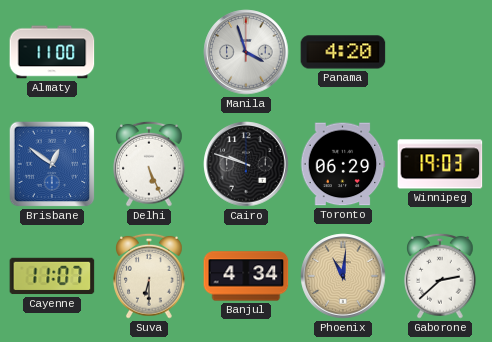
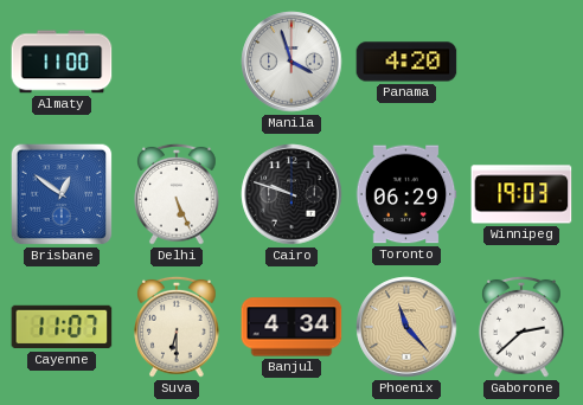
Phoenix: 11:01 -> 11:23 (406, 327)
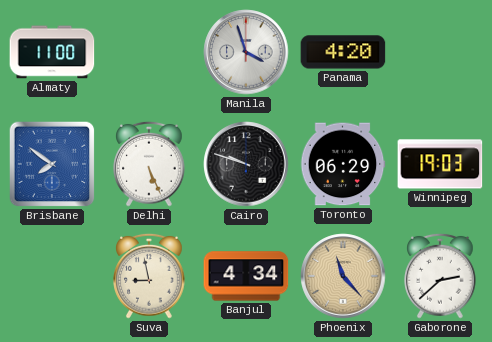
Brisbane: 12:51 -> 7:51 (52, 164)
Cayenne: 11:07 -> none (62, 327)
Suva: 6:30 -> 8:58 (149, 276)
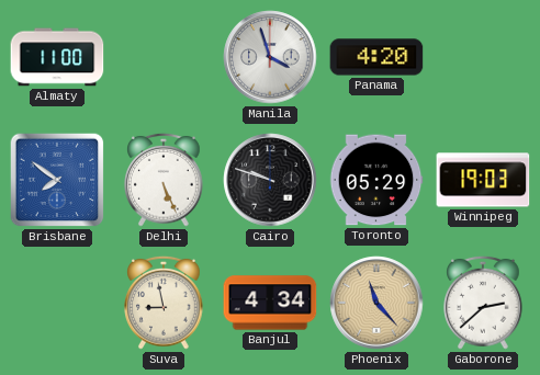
Toronto: 06:29 -> 05:29 (376, 180)
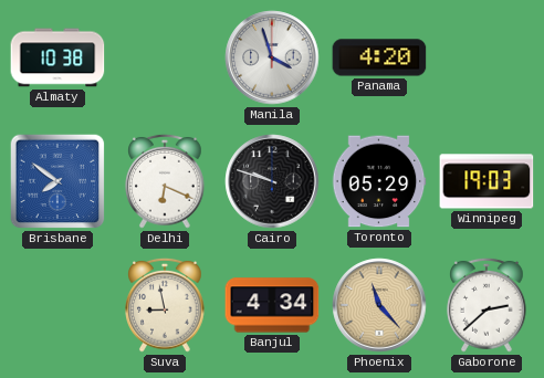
Almaty: 11:00 -> 10:38 (57, 57)
Delhi: 5:26 -> 6:19 (165, 181)
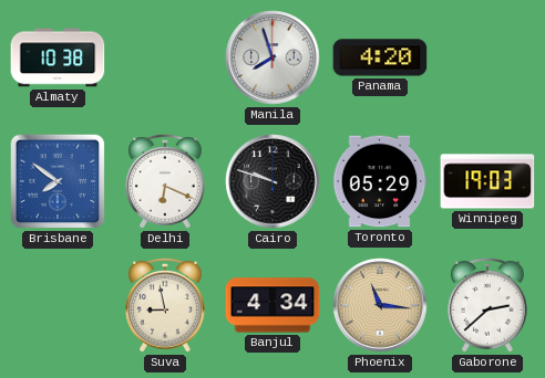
Manila: 3:57 -> 7:57 (272, 57)
Phoenix: 11:23 -> 11:16 (380, 305)
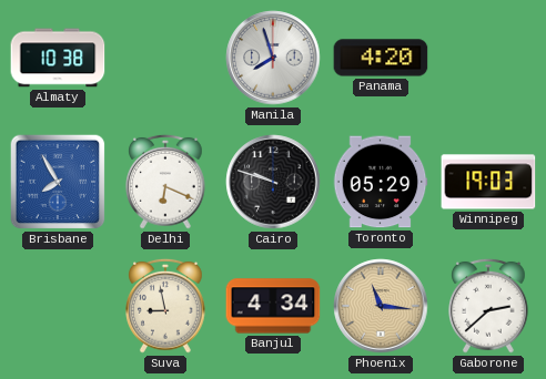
Brisbane: 7:51 -> 7:55 (58, 182)
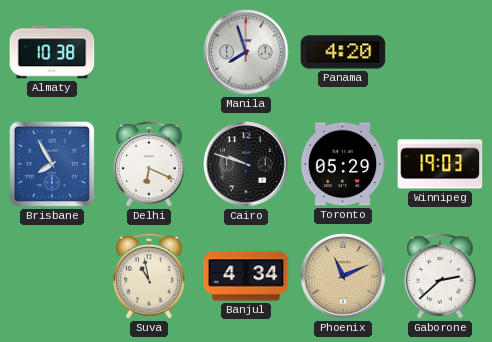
Suva: 8:58 -> 10:58 (149, 276)
Phoenix: 11:16 -> 11:11 (343, 276)
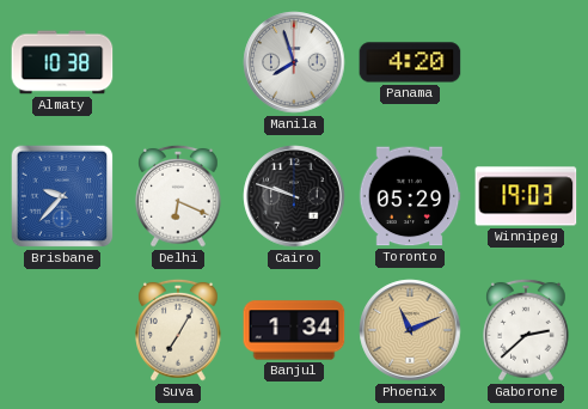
Brisbane: 7:55 -> 9:37 (62, 196)
Suva: 10:58 -> 7:05 (178, 330)
Banjul: 4:34 -> 1:34 (294, 330)
